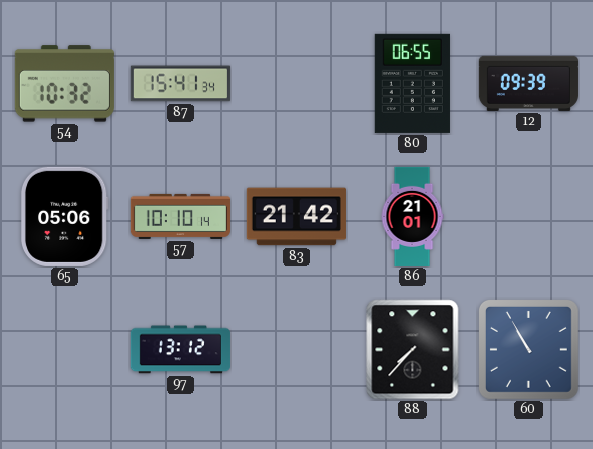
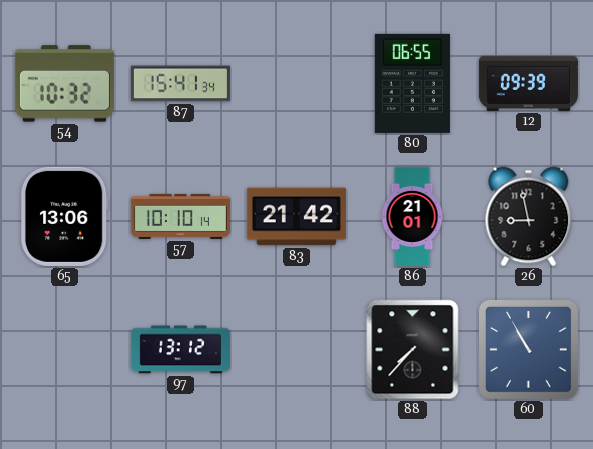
65: 05:06 -> 13:06 (64, 216)
26: none -> 8:58 (529, 217)
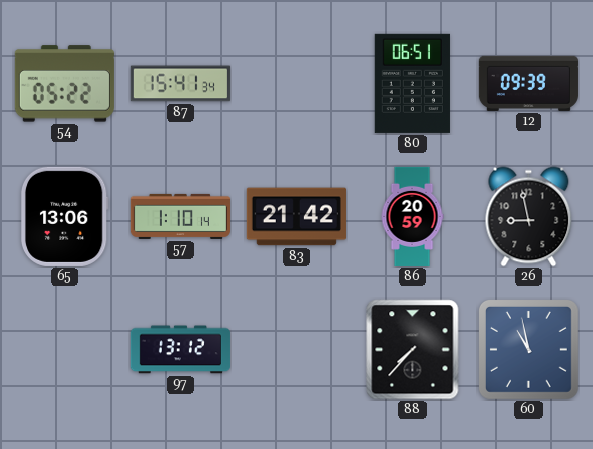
54: 10:32 -> 05:22 (64, 84)
80: 06:55 -> 06:51 (412, 83)
57: 10:10 -> 1:10 (180, 216)
86: 21:01 -> 20:59 (412, 216)
60: 10:55 -> 10:58 (528, 349)
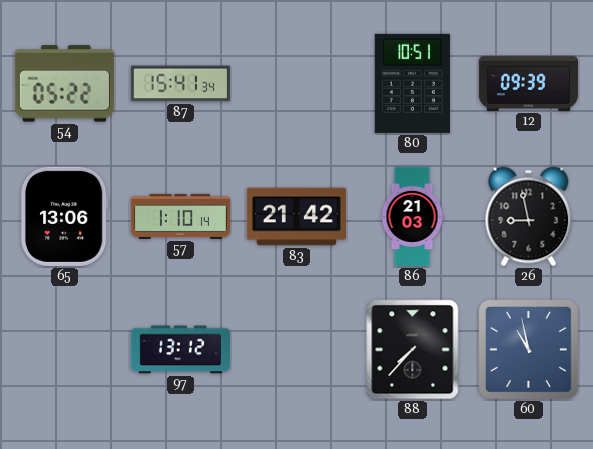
80: 06:51 -> 10:51 (412, 83)
86: 20:59 -> 21:03 (412, 216)
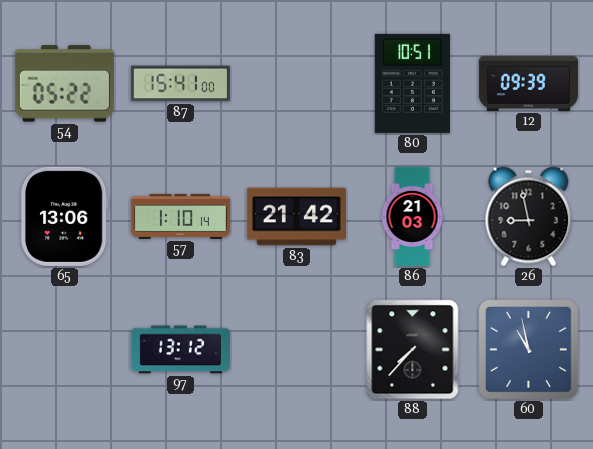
87: 15:41:34 -> 15:41:00 (180, 84)
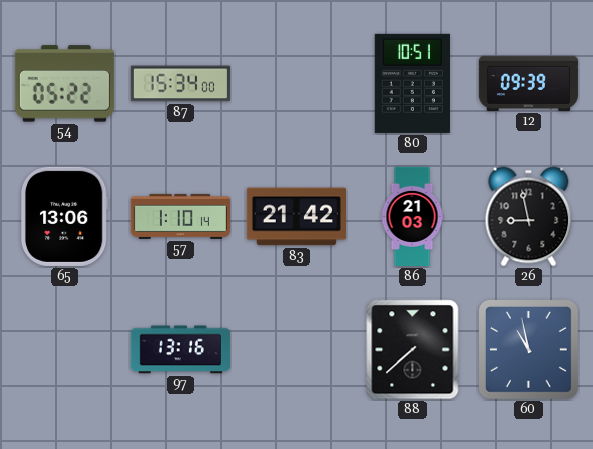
87: 15:41 -> 15:34 (180, 84)
97: 13:12 -> 13:16 (180, 350)
88: 7:37 -> 7:38 (413, 350)
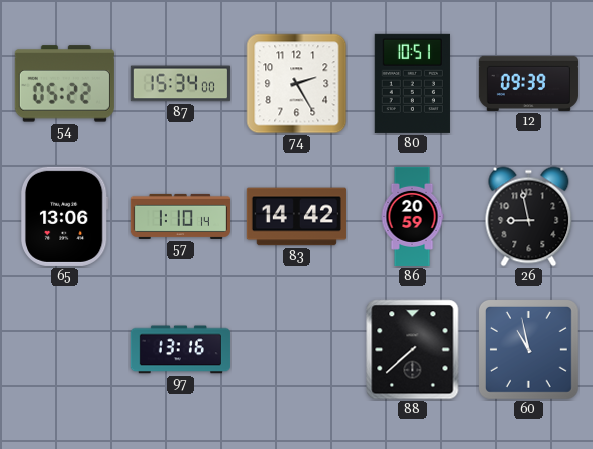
74: none -> 2:25 (297, 84)
83: 21:42 -> 14:42 (296, 217)
86: 21:03 -> 20:59 (412, 216)
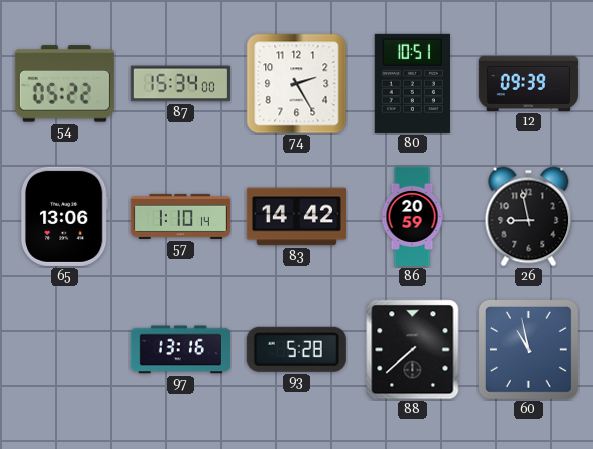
93: none -> 5:28 (296, 349)
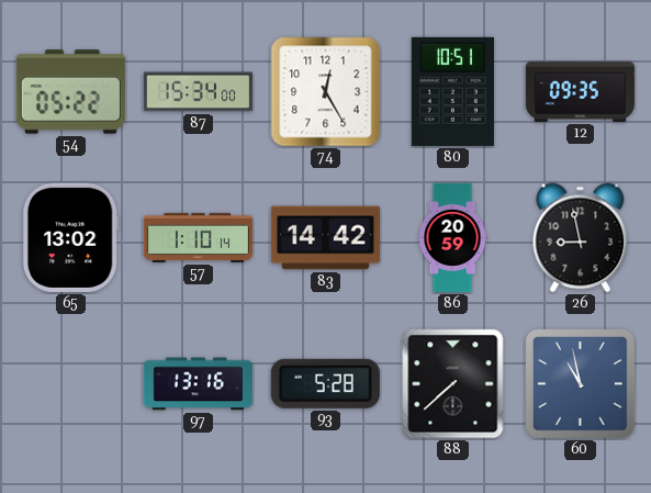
74: 2:25 -> 12:25 (326, 92)
12: 09:39 -> 09:35 (580, 91)
65: 13:06 -> 13:02 (70, 237)
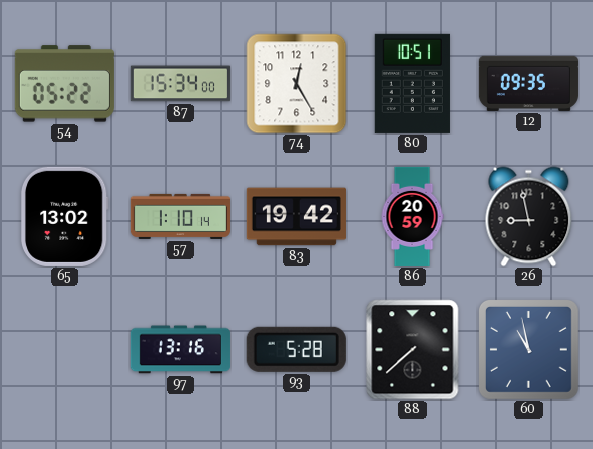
83: 14:42 -> 19:42 (296, 217)
